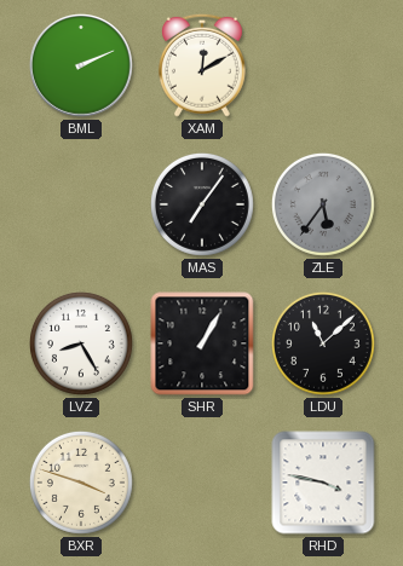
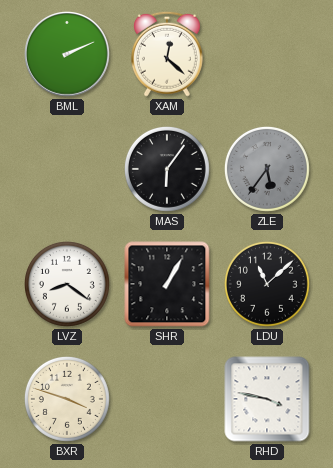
XAM: 12:10 -> 12:22 (167, 54)
MAS: 7:06 -> 6:06 (167, 169)
LVZ: 8:25 -> 8:21 (67, 284)
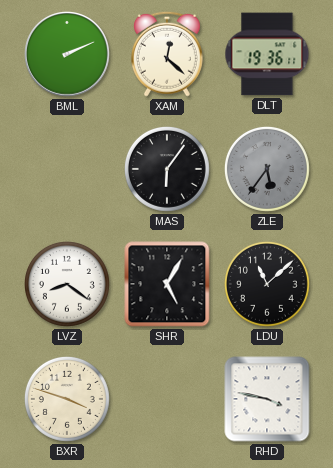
DLT: none -> 19:36 (267, 54)
SHR: 1:05 -> 5:05 (167, 284)
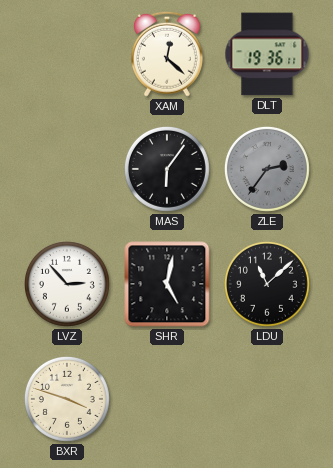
BML: 2:11 -> none (68, 55)
ZLE: 5:36 -> 2:36 (267, 169)
LVZ: 8:21 -> 2:53 (67, 284)
SHR: 5:05 -> 5:02 (167, 284)
RHD: 3:47 -> none (267, 399)
